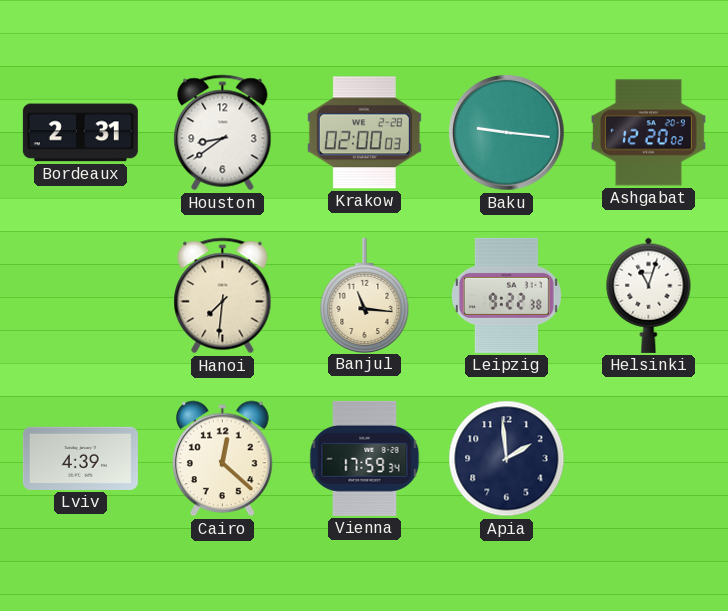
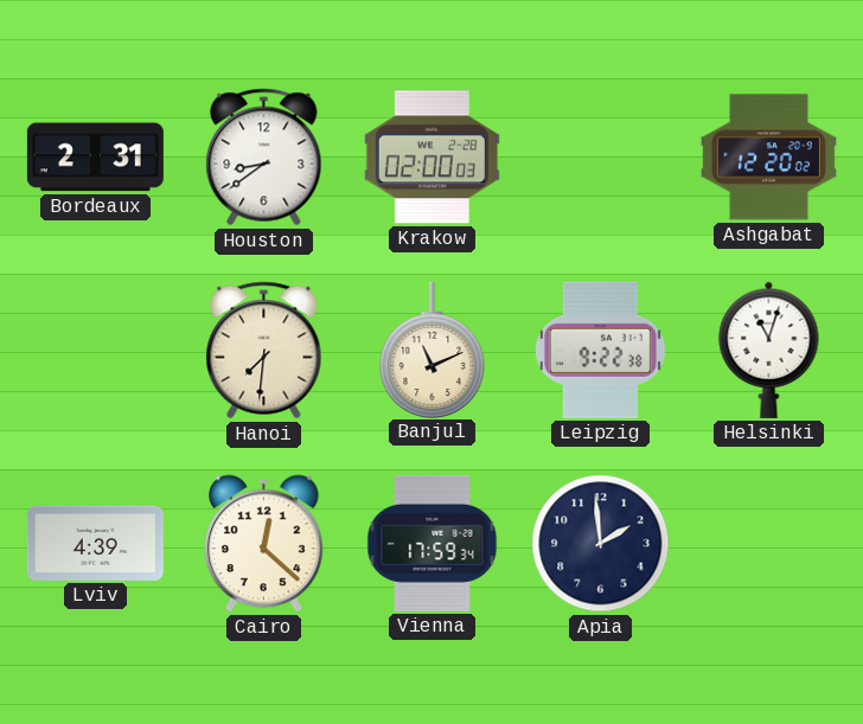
Baku: 9:16 -> none (507, 133)
Banjul: 11:16 -> 11:11 (433, 350)
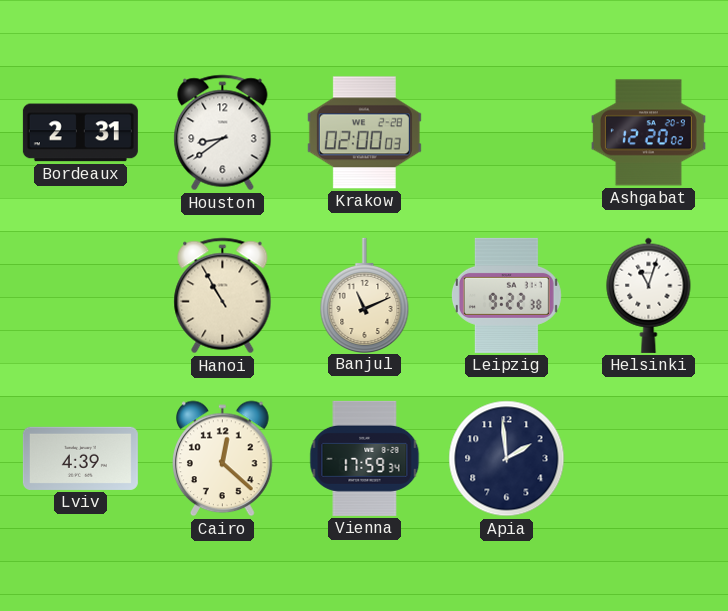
Hanoi: 7:31 -> 10:55 (223, 296)
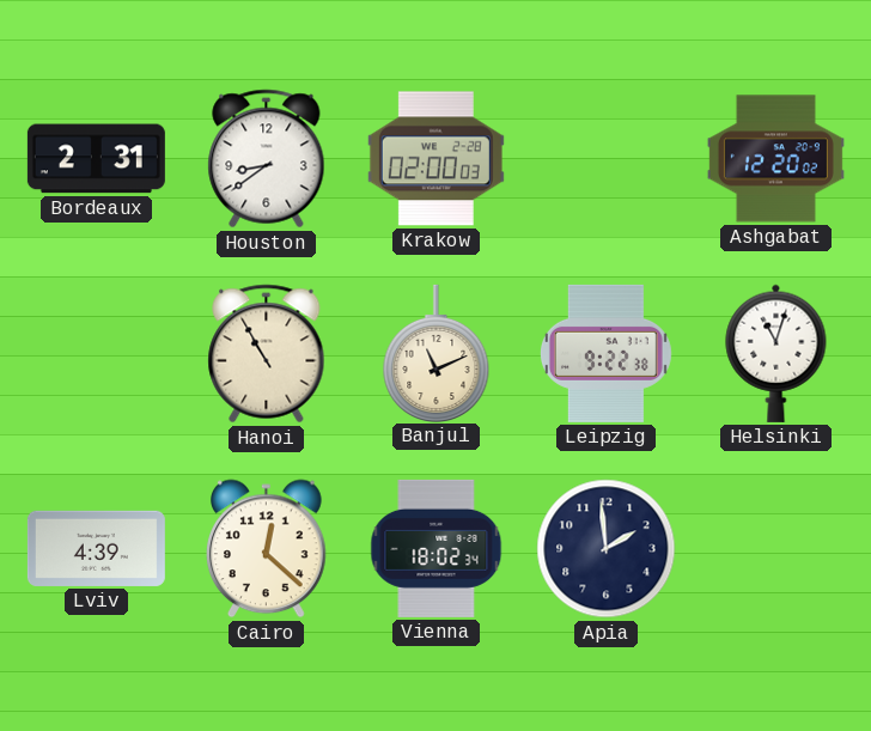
Vienna: 17:59 -> 18:02 (437, 548)
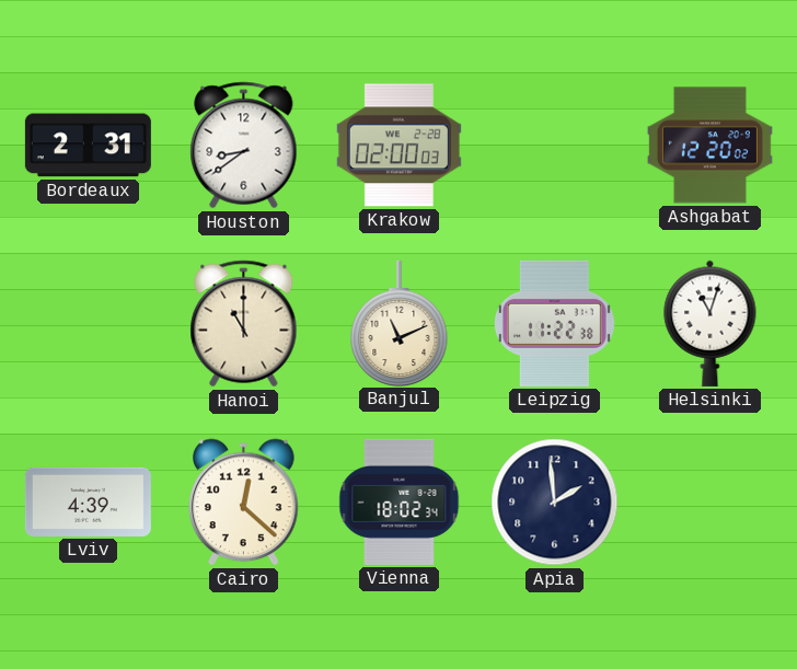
Hanoi: 10:55 -> 11:00 (244, 324)
Leipzig: 9:22 -> 11:22 (554, 323)
